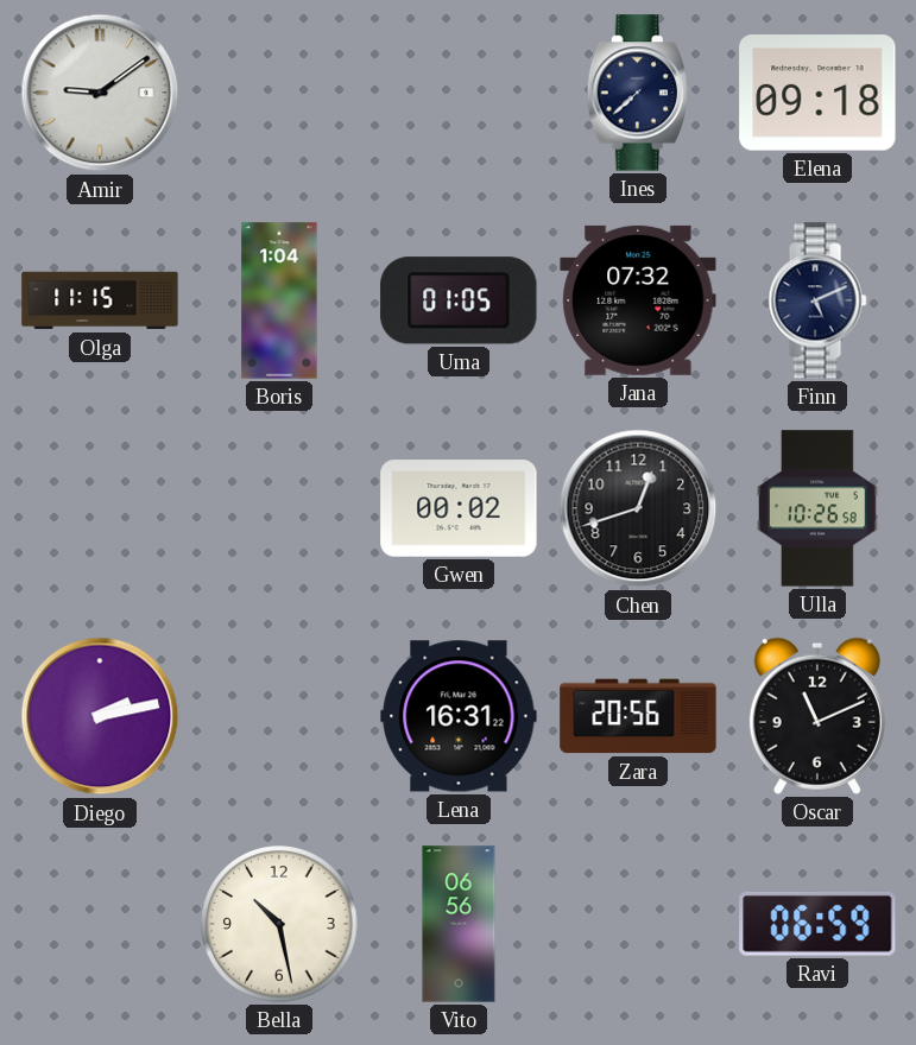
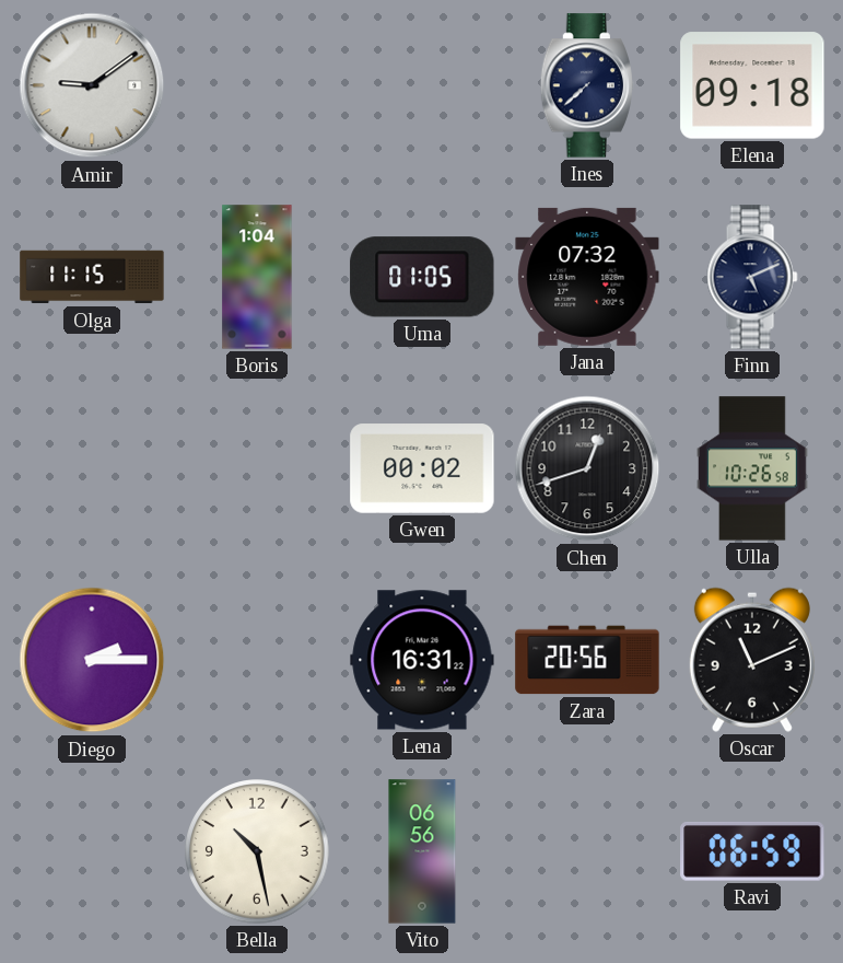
Diego: 2:13 -> 2:15 (92, 660)
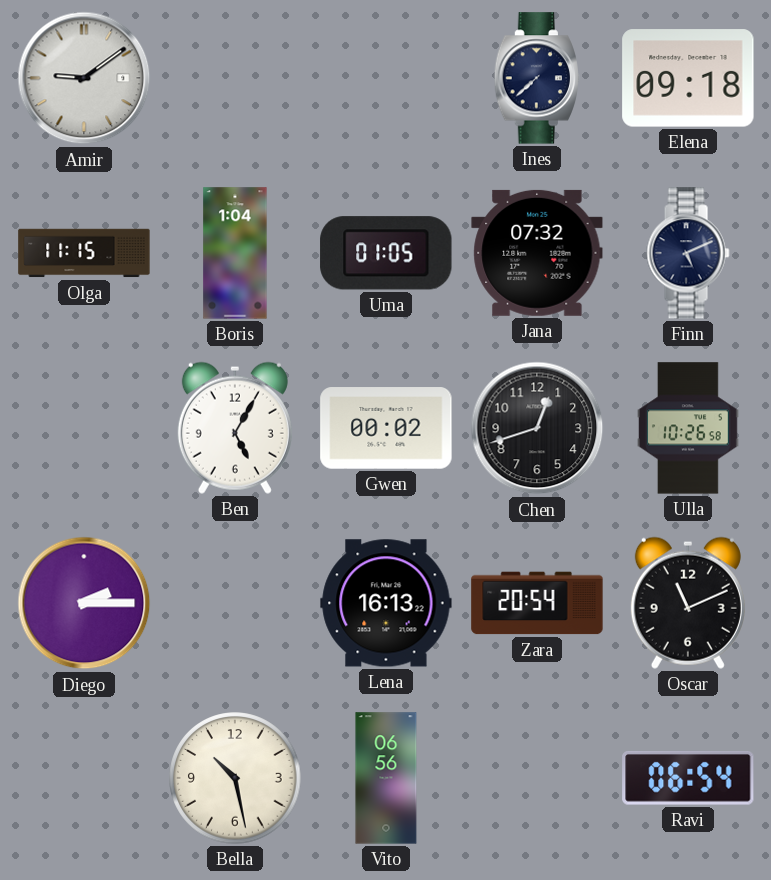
Ben: none -> 5:05 (235, 428)
Lena: 16:31 -> 16:13 (386, 603)
Zara: 20:56 -> 20:54 (537, 603)
Ravi: 06:59 -> 06:54 (688, 778)
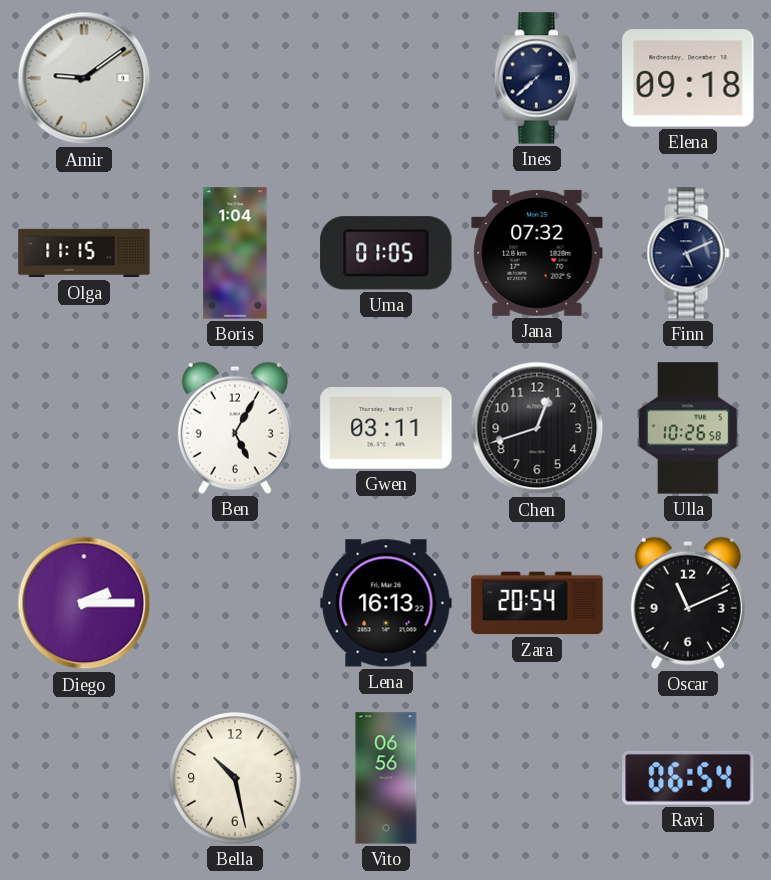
Gwen: 00:02 -> 03:11 (386, 428)
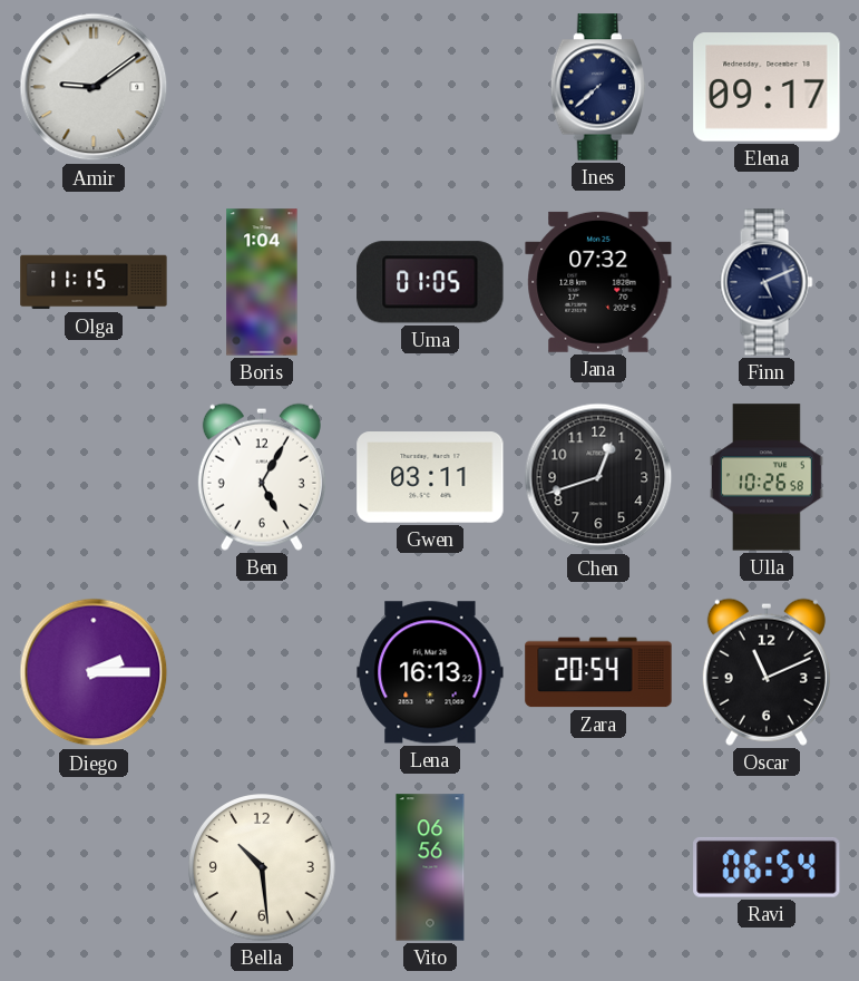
Elena: 09:18 -> 09:17 (767, 87)
Bella: 10:28 -> 10:29 (262, 867)
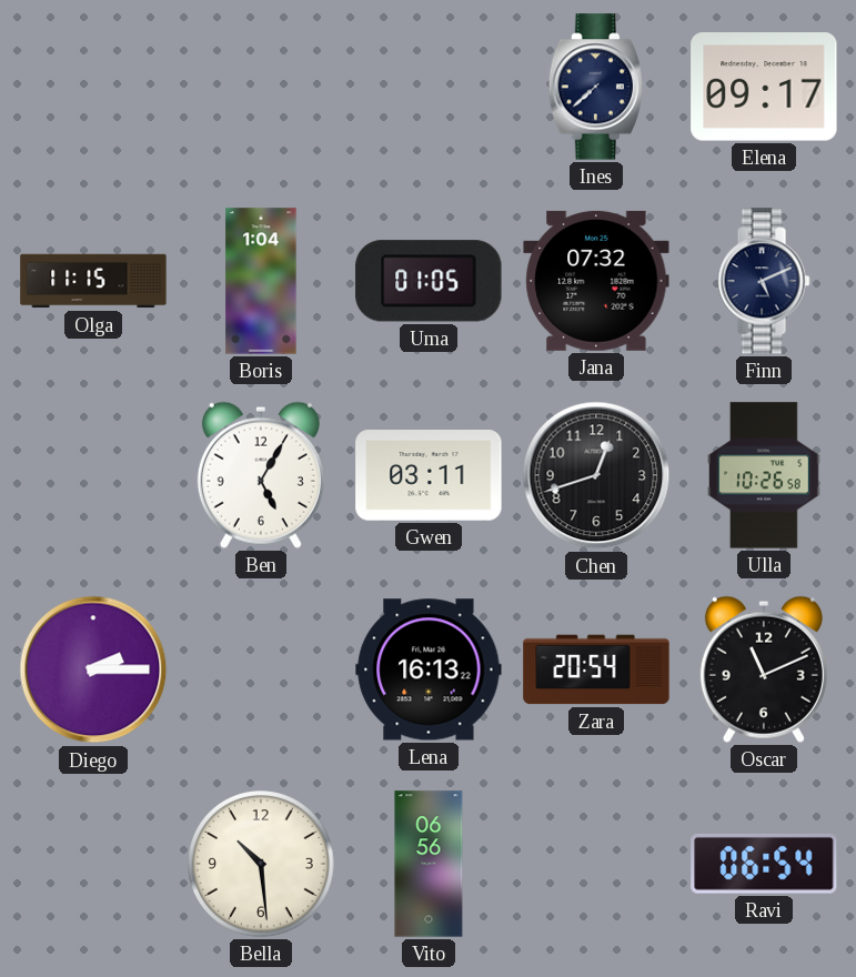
Amir: 9:09 -> none (94, 87)
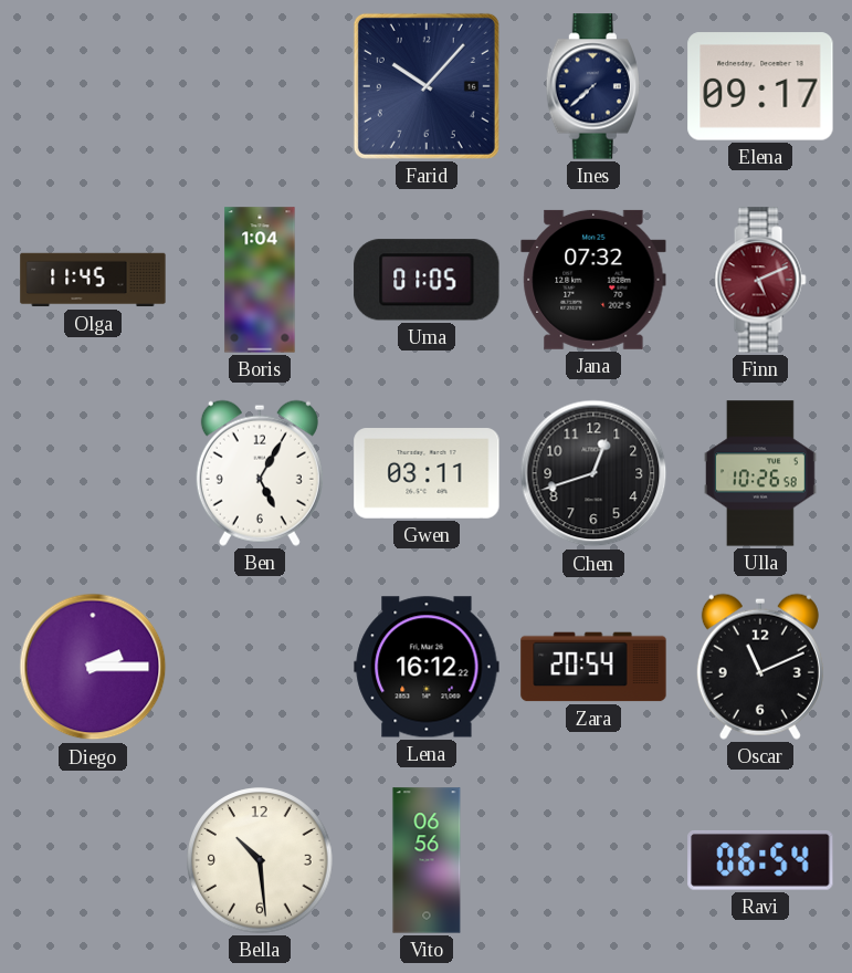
Farid: none -> 10:07 (427, 86)
Olga: 11:15 -> 11:45 (93, 280)
Finn dial: navy -> burgundy (760, 280)
Lena: 16:13 -> 16:12 (427, 667)
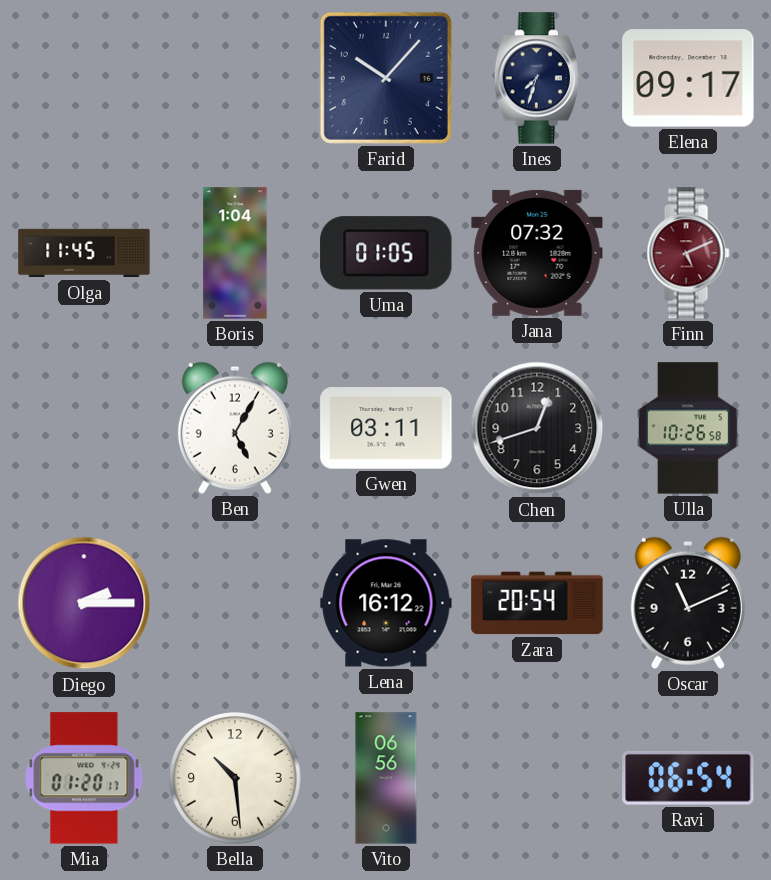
Ines: 7:38 -> 7:33 (536, 78)
Mia: none -> 01:20 (84, 778)
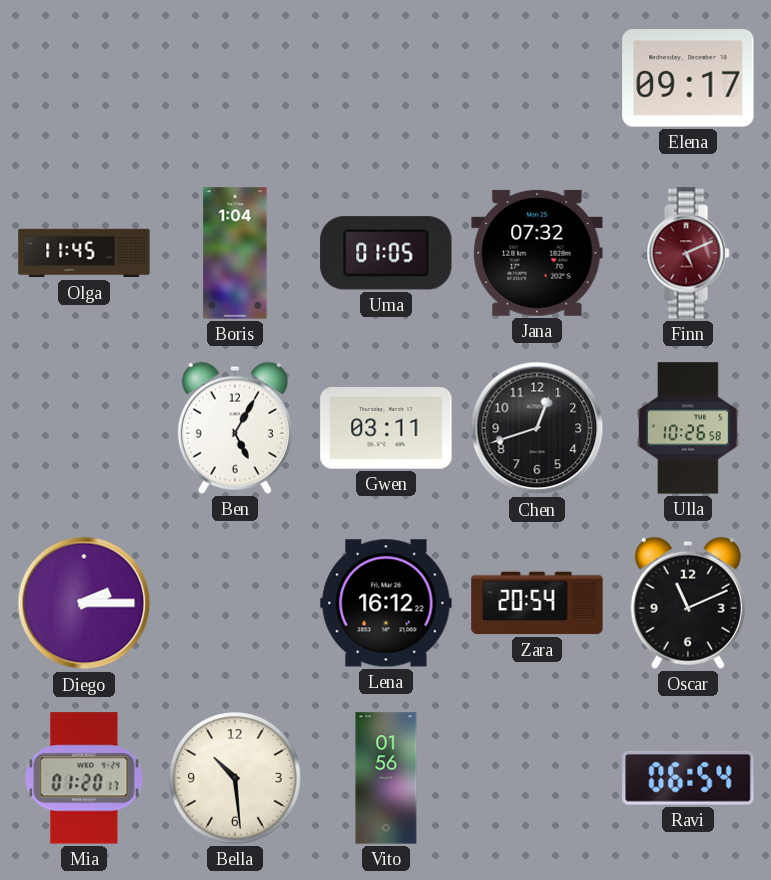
Farid: 10:07 -> none (386, 78)
Ines: 7:33 -> none (536, 78)
Vito: 06:56 -> 01:56 (386, 778)
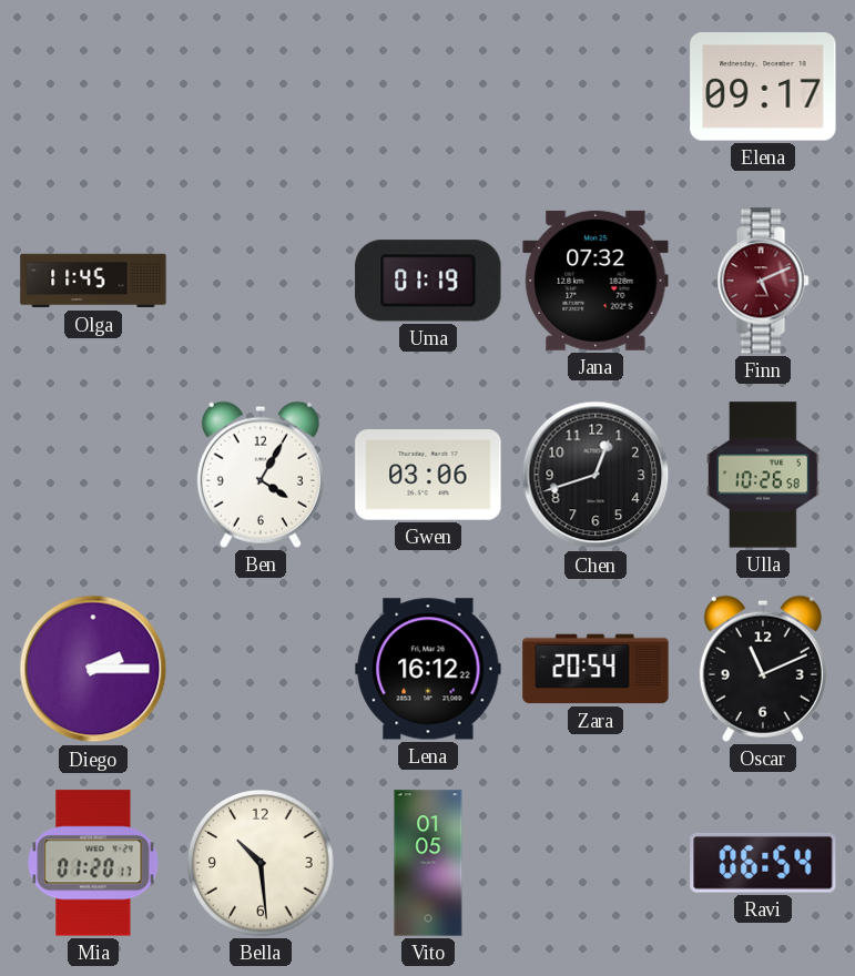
Boris: 1:04 -> none (235, 253)
Uma: 01:05 -> 01:19 (428, 281)
Ben: 5:05 -> 4:05 (261, 475)
Gwen: 03:11 -> 03:06 (428, 475)
Vito: 01:56 -> 01:05 (428, 863)
